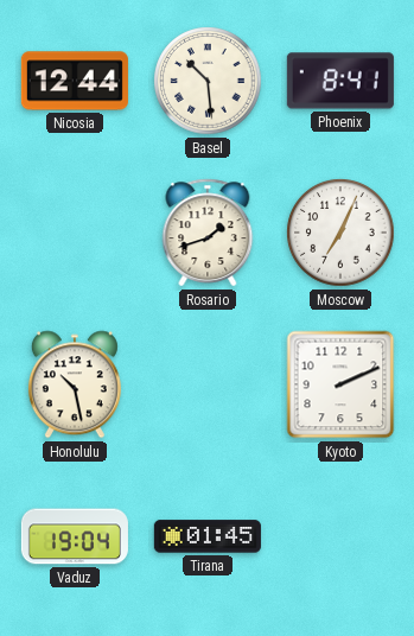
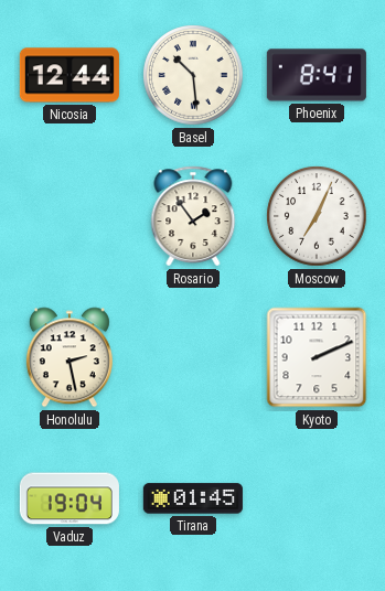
Rosario: 1:42 -> 1:54 (193, 216)
Honolulu: 10:28 -> 2:28 (69, 357)
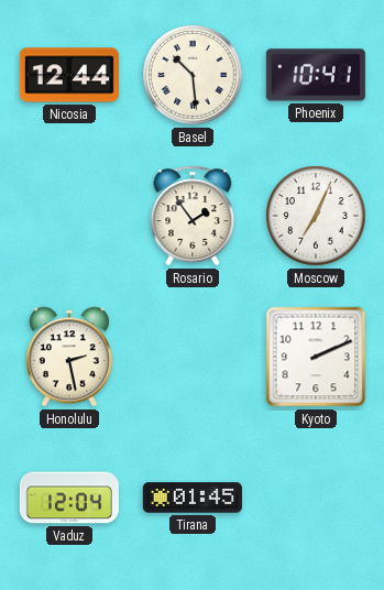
Phoenix: 8:41 -> 10:41 (316, 75)
Vaduz: 19:04 -> 12:04 (69, 498)
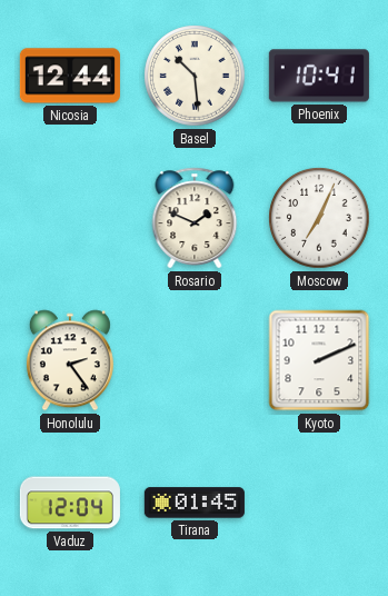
Rosario: 1:54 -> 1:49 (195, 218)
Honolulu: 2:28 -> 2:24 (70, 360)
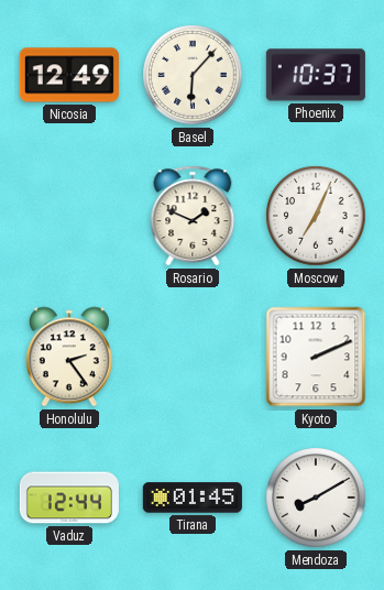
Nicosia: 12:44 -> 12:49 (69, 75)
Basel: 10:29 -> 6:07 (193, 75)
Phoenix: 10:41 -> 10:37 (316, 75)
Vaduz: 12:04 -> 12:44 (69, 498)
Mendoza: none -> 8:10 (316, 498)
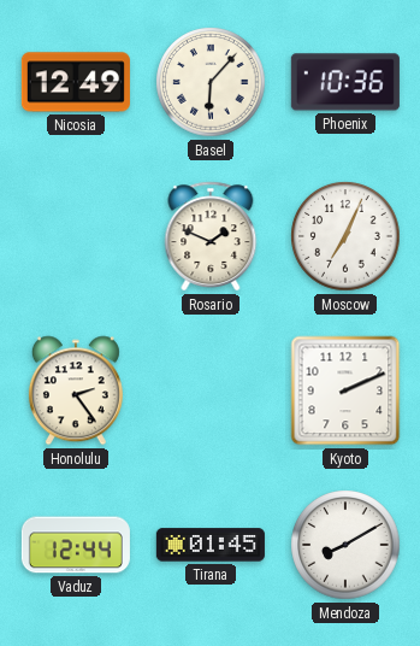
Phoenix: 10:37 -> 10:36 (345, 82)
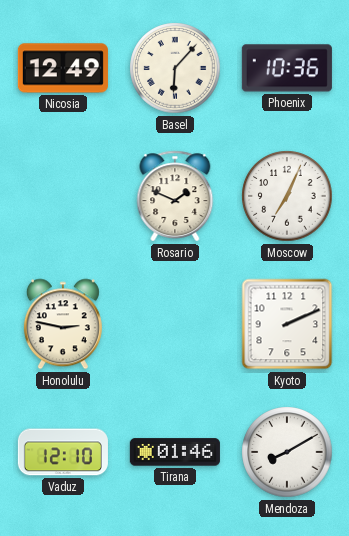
Honolulu: 2:24 -> 2:47 (63, 324)
Vaduz: 12:44 -> 12:10 (63, 452)
Tirana: 01:45 -> 01:46 (175, 452)
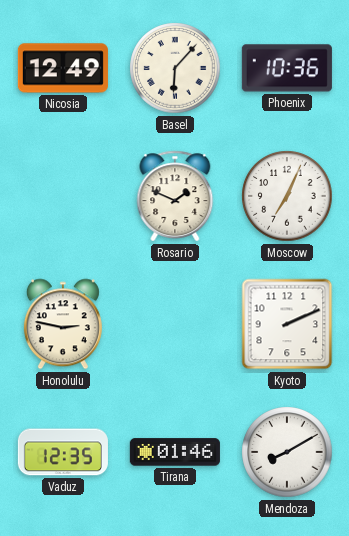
Vaduz: 12:10 -> 12:35 (63, 452)
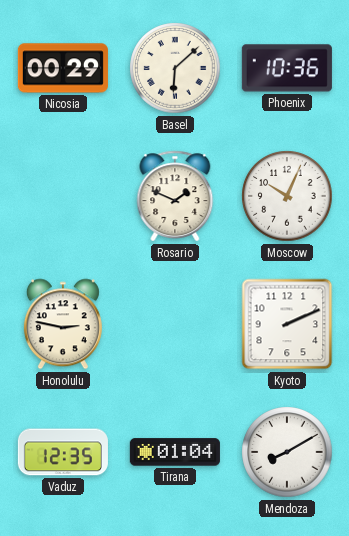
Nicosia: 12:49 -> 00:29 (63, 68)
Basel: 6:07 -> 6:08 (175, 68)
Moscow: 7:04 -> 10:04 (287, 196)
Tirana: 01:46 -> 01:04 (175, 452)
